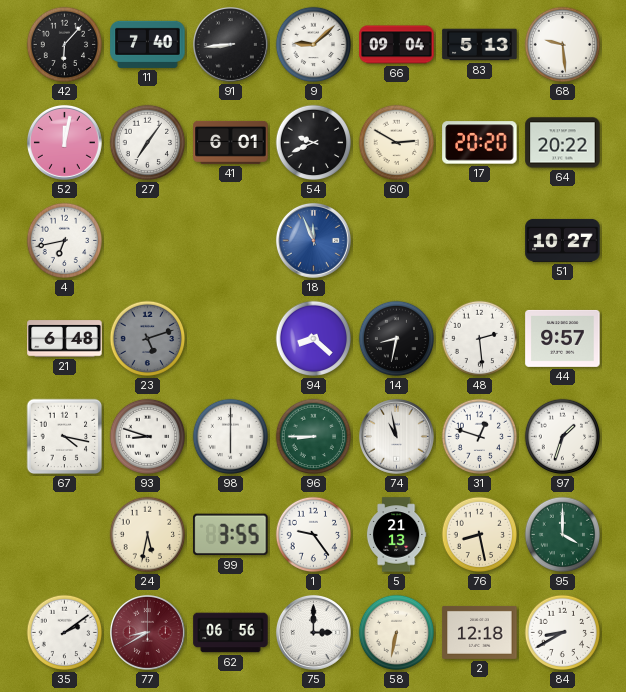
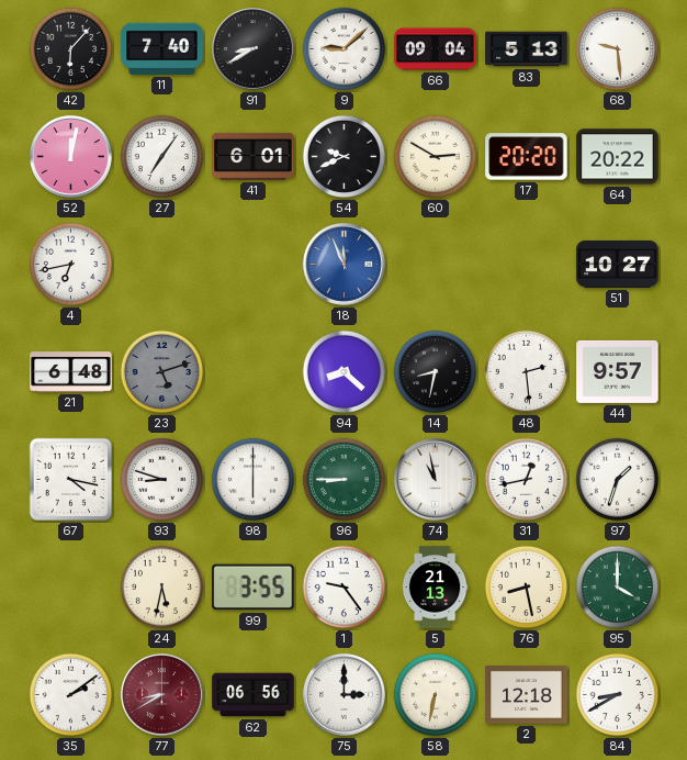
91: 8:44 -> 8:40 (252, 48)
31: 12:48 -> 12:43 (527, 480)
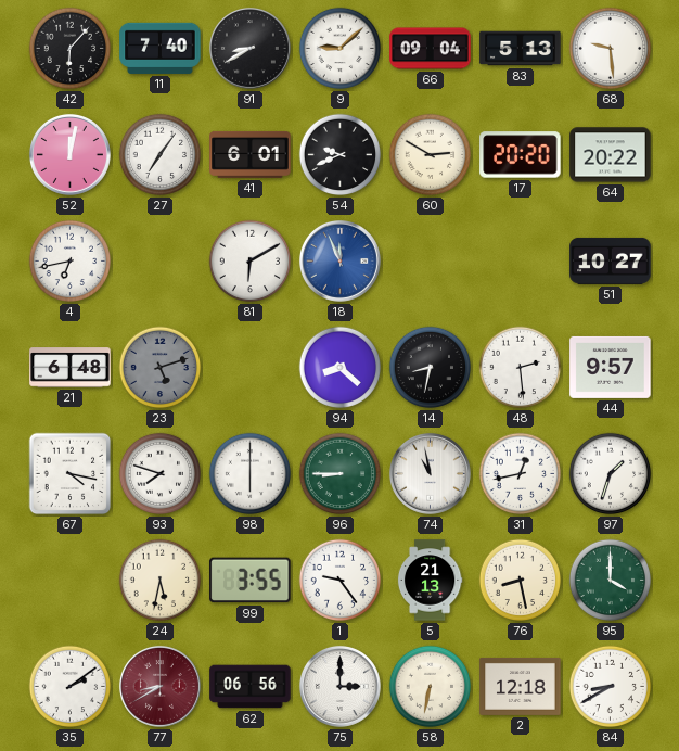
81: none -> 6:10 (251, 262)
93: 8:48 -> 7:48 (161, 474)
